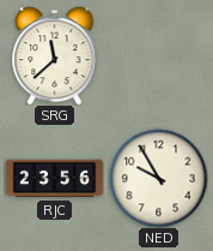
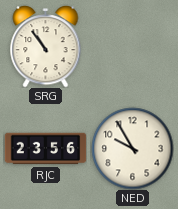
SRG: 11:38 -> 10:54 (46, 47)
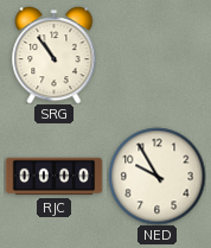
RJC: 23:56 -> 00:00 (53, 177)
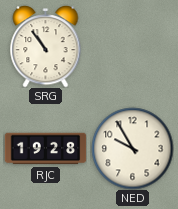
RJC: 00:00 -> 19:28 (45, 149)
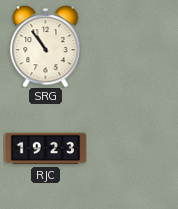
RJC: 19:28 -> 19:23 (45, 149)
NED: 9:55 -> none (132, 148)
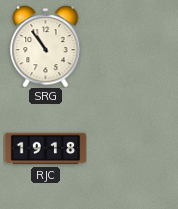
RJC: 19:23 -> 19:18 (45, 149)
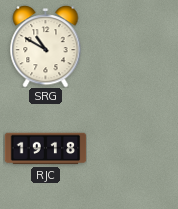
SRG: 10:54 -> 10:50 (46, 47)
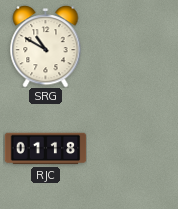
RJC: 19:18 -> 01:18 (45, 149)
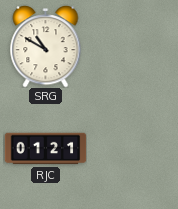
RJC: 01:18 -> 01:21 (45, 149)
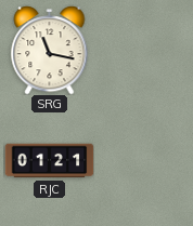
SRG: 10:50 -> 11:17 (50, 51)
